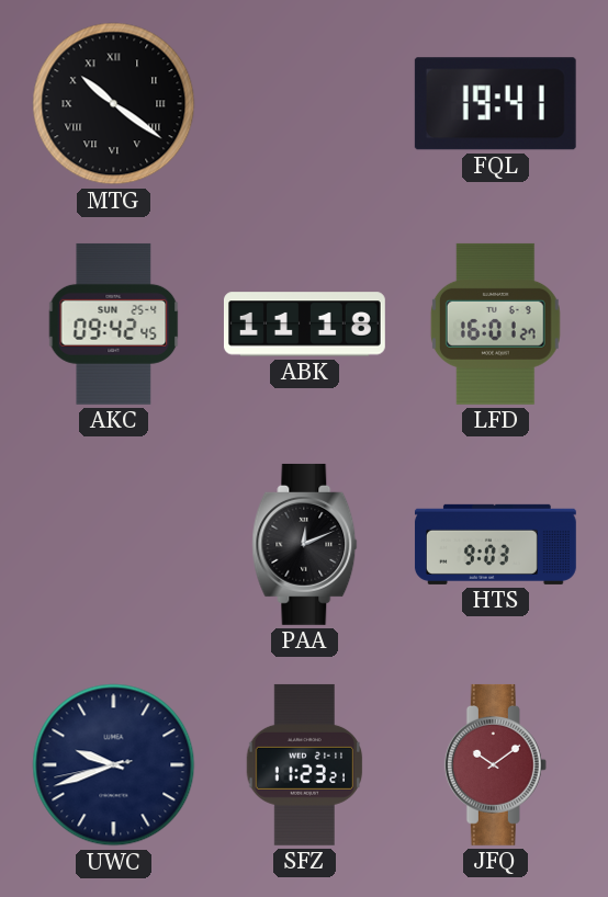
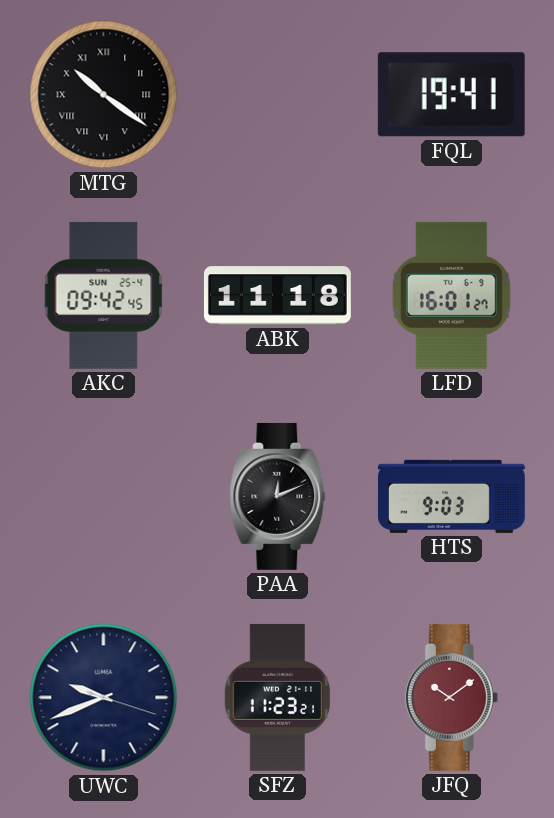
UWC: 9:41:43 -> 9:41:18 (104, 698)
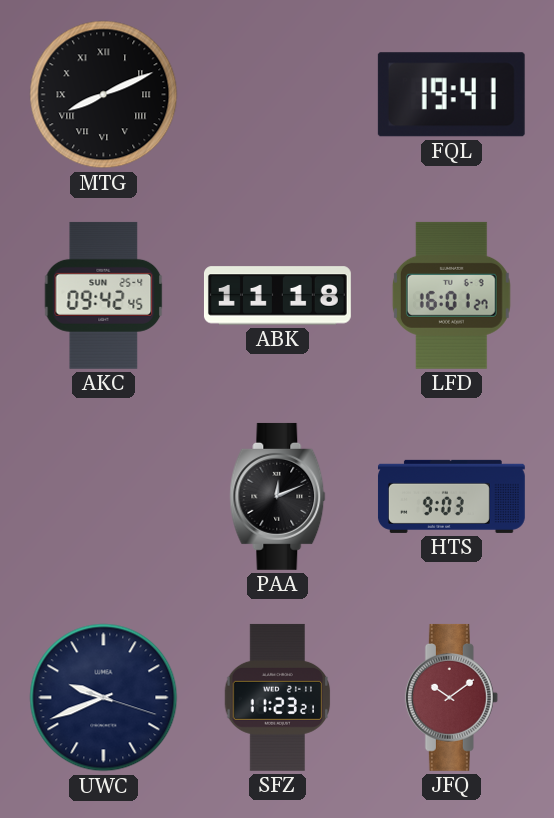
MTG: 10:21 -> 8:11 (104, 95)
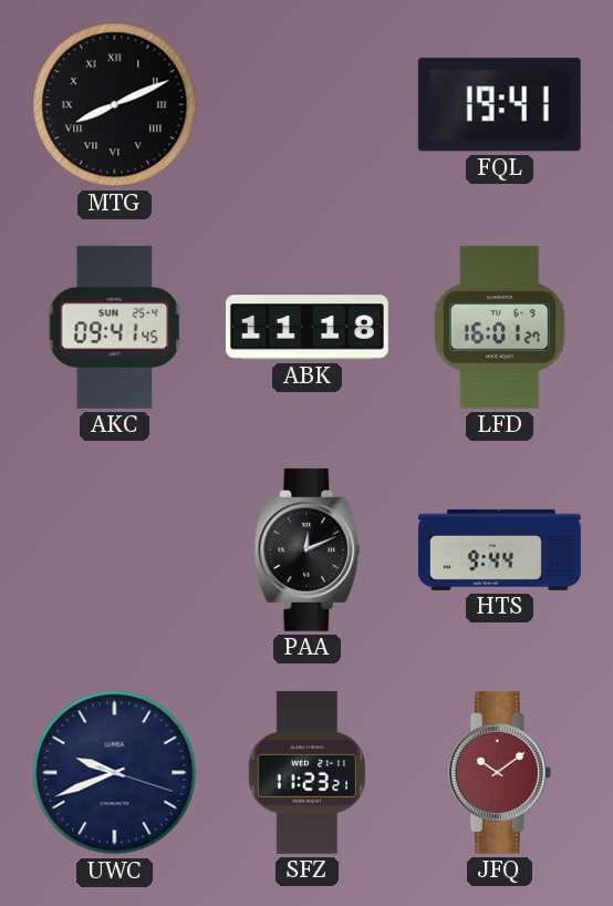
AKC: 09:42 -> 09:41 (115, 327)
HTS: 9:03 -> 9:44 (499, 549)
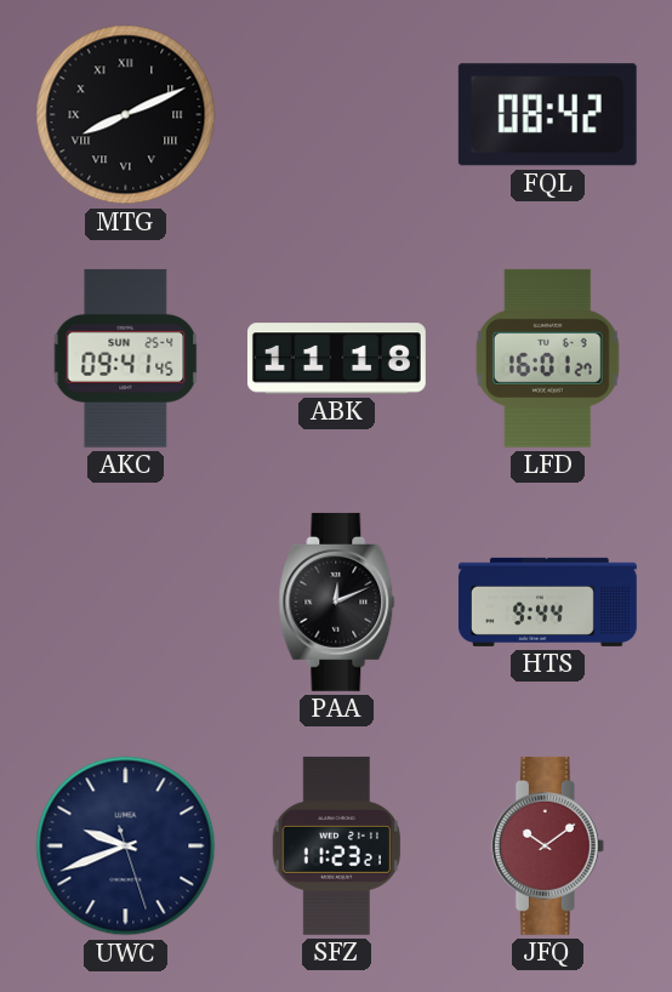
FQL: 19:41 -> 08:42 (547, 115)
UWC: 9:41:18 -> 9:41:27 (126, 846)
